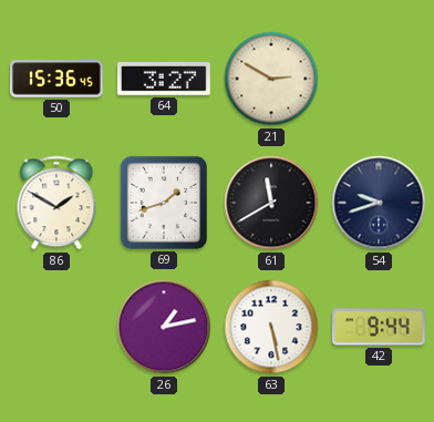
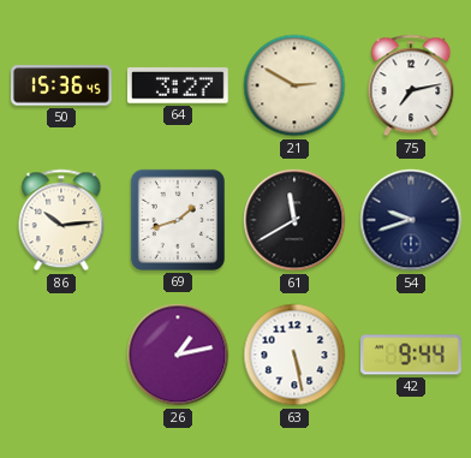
75: none -> 7:13 (411, 85)
86: 1:50 -> 10:14 (61, 220)
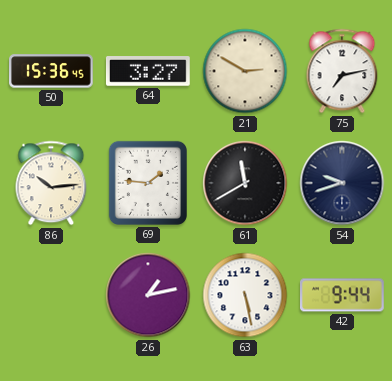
69: 1:42 -> 1:46 (148, 183)
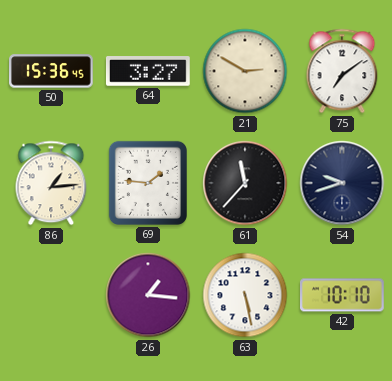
75: 7:13 -> 7:09 (342, 71)
86: 10:14 -> 1:14 (51, 183)
61: 11:40 -> 11:37 (245, 183)
26: 1:13 -> 1:16 (148, 295)
42: 9:44 -> 10:10 (343, 295)
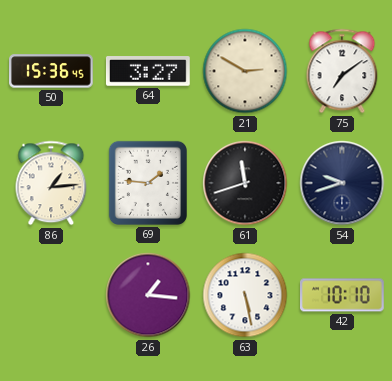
61: 11:37 -> 11:42 (245, 183)
